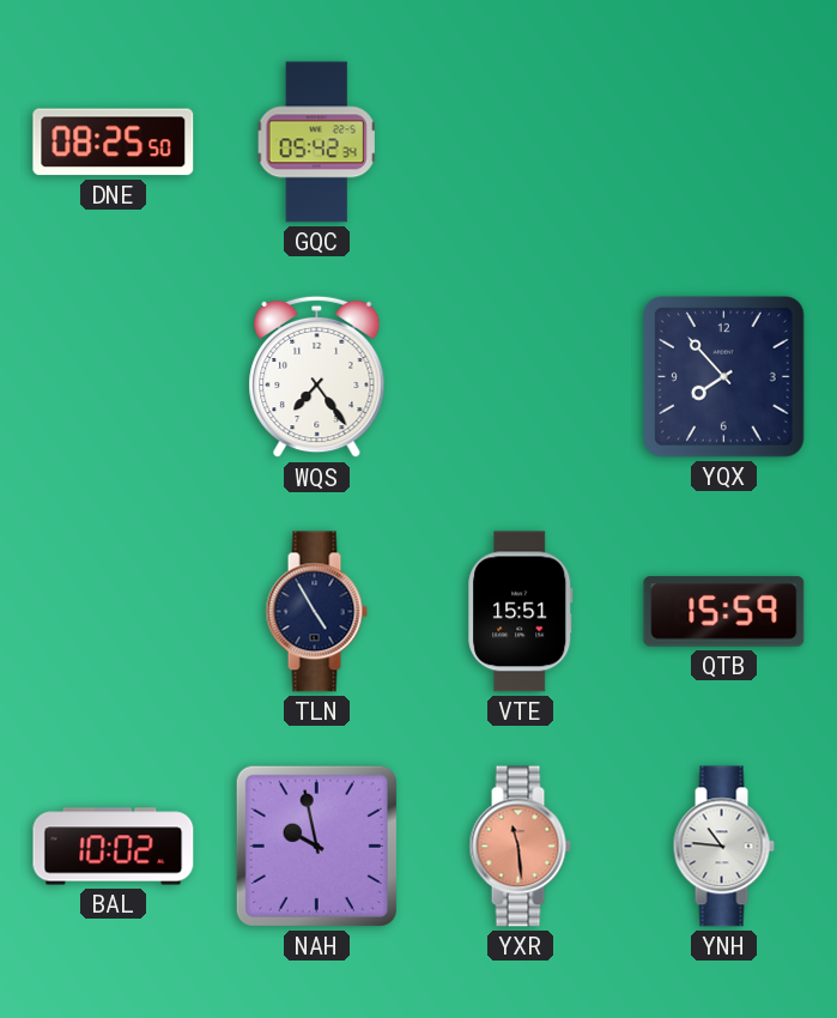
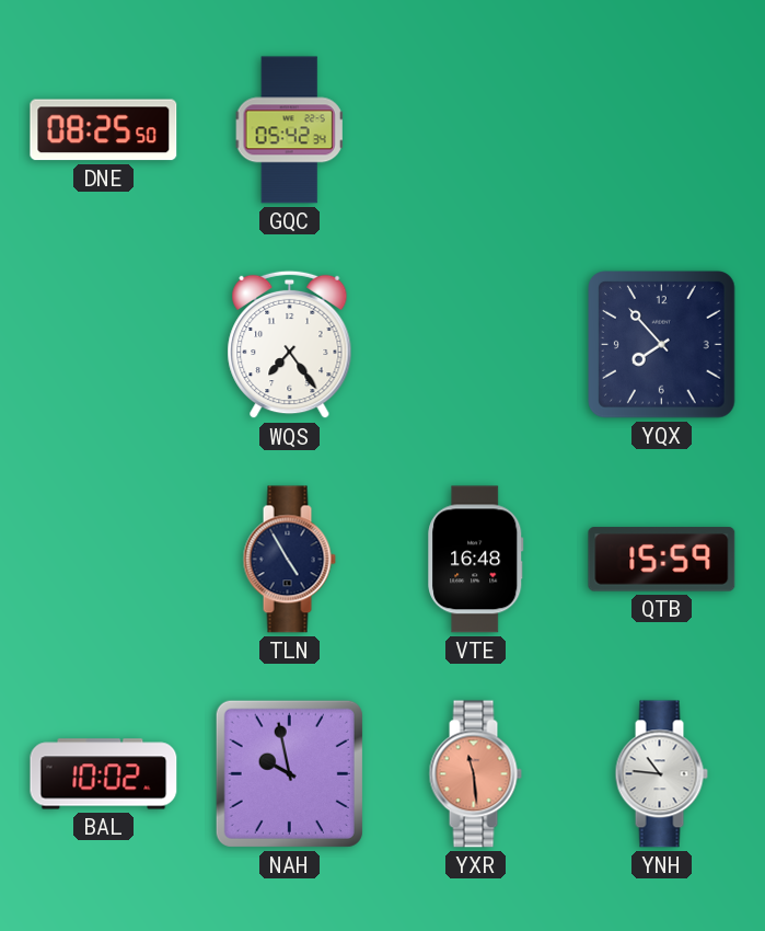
VTE: 15:51 -> 16:48 (476, 560)
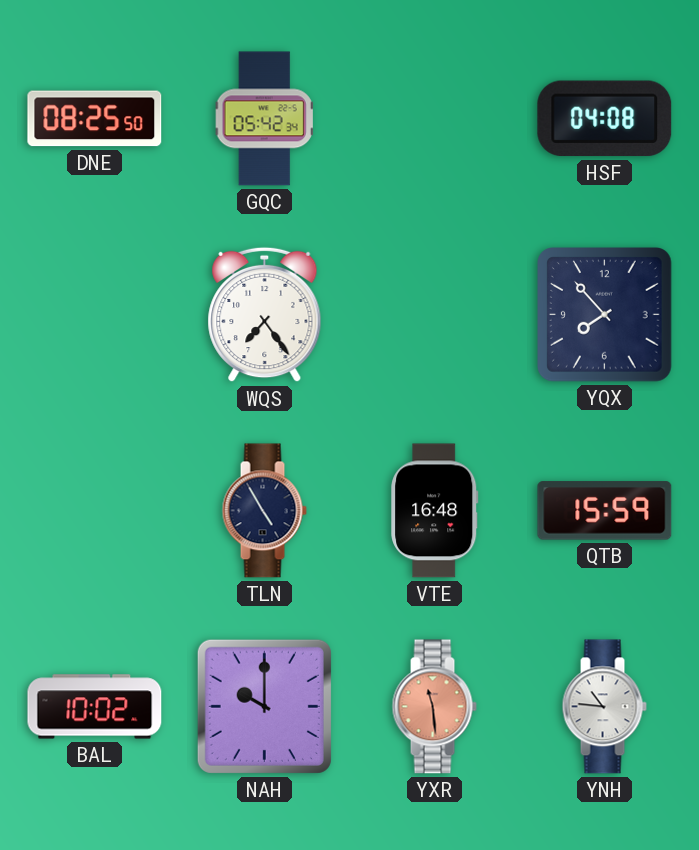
HSF: none -> 04:08 (605, 119)
NAH: 9:58 -> 10:00 (264, 706)
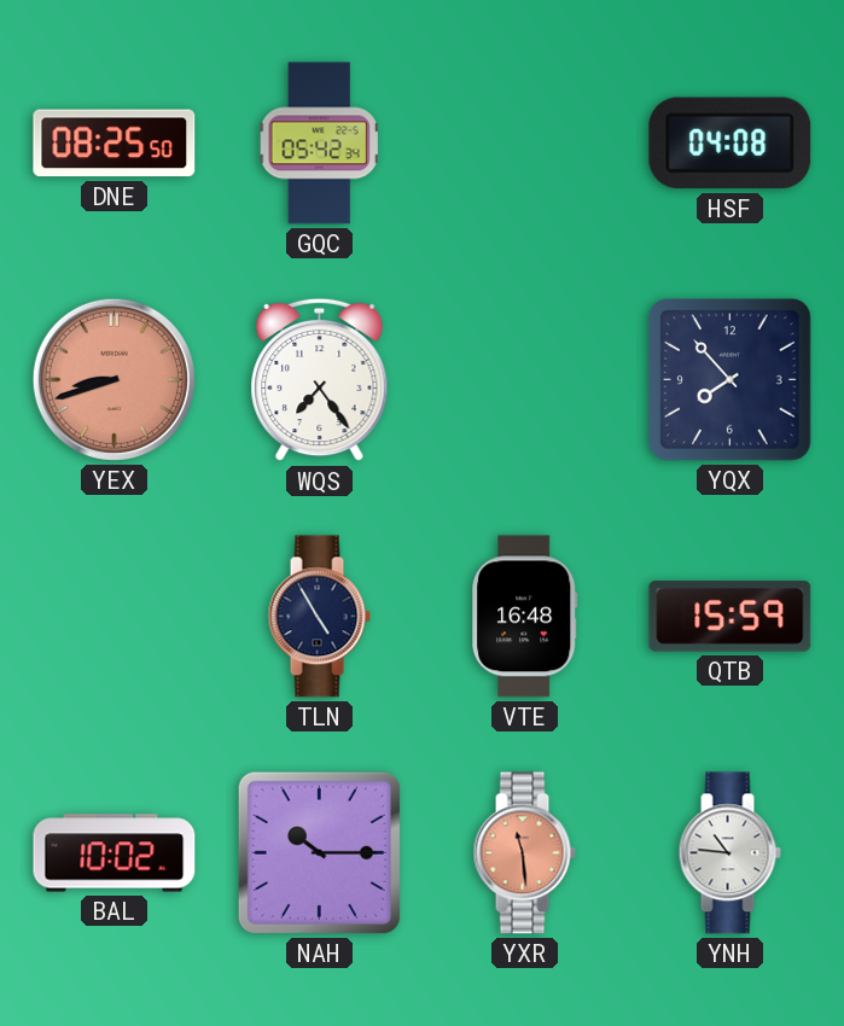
YEX: none -> 8:42 (113, 379)
NAH: 10:00 -> 10:15 (319, 852)
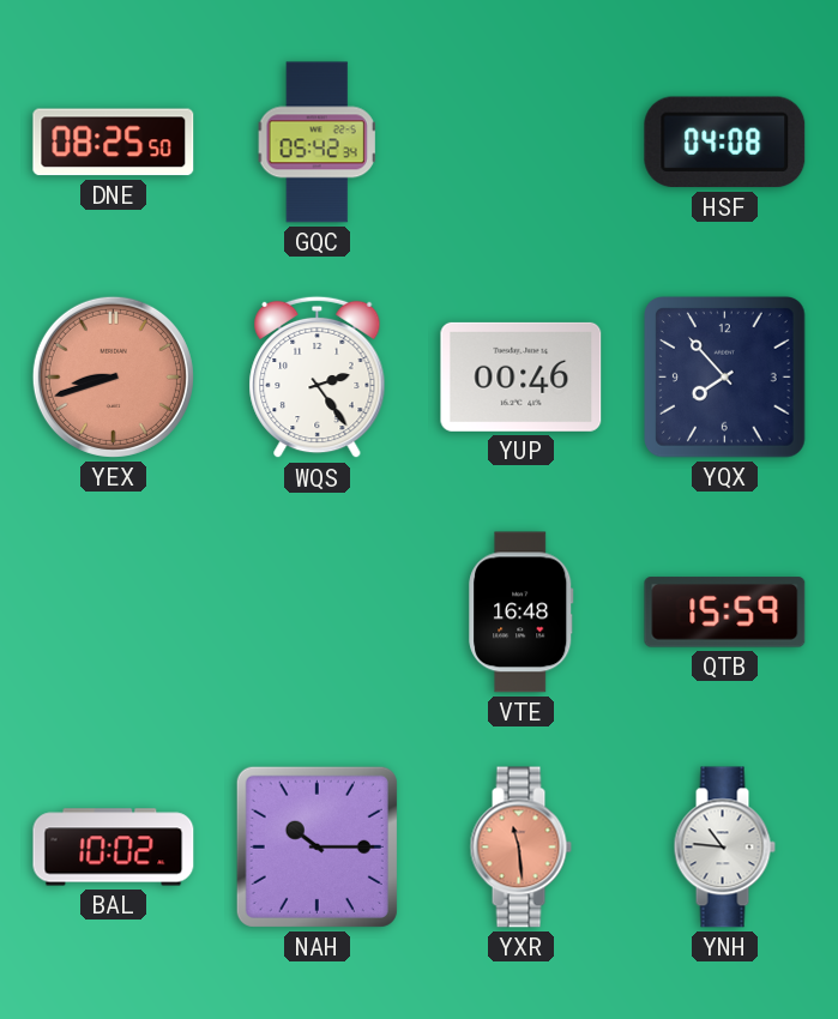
WQS: 7:24 -> 2:24 (318, 378)
YUP: none -> 00:46 (522, 376)
TLN: 4:55 -> none (319, 617)
